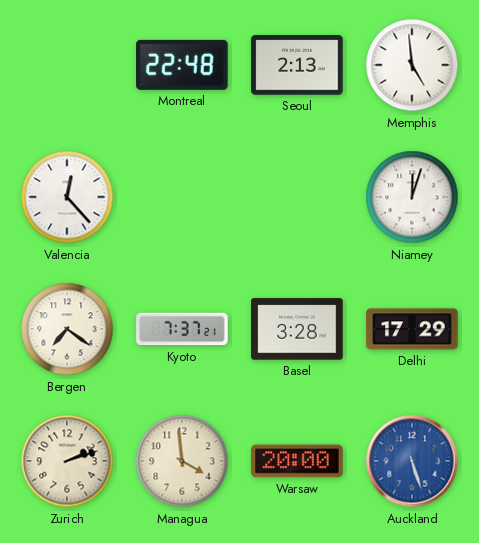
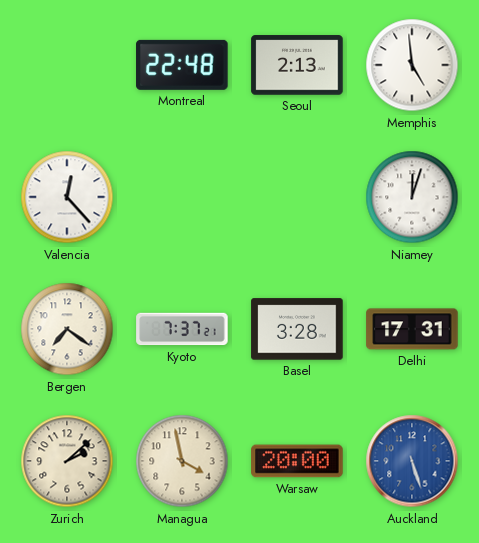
Delhi: 17:29 -> 17:31 (412, 329)
Zurich: 2:12 -> 2:08 (67, 461)
Managua: 3:59 -> 3:58 (182, 461)
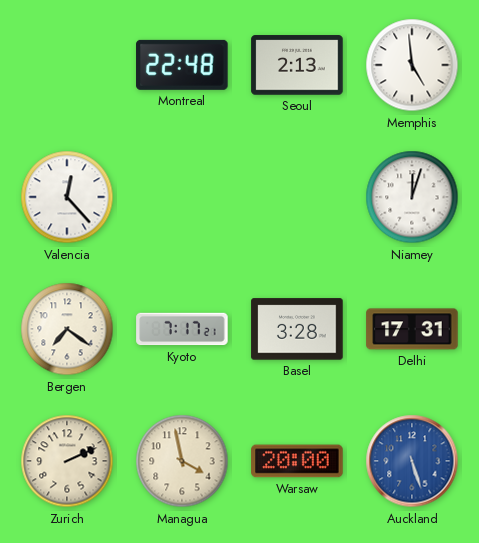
Kyoto: 7:37 -> 7:17 (182, 329)
Zurich: 2:08 -> 2:11 (67, 461)
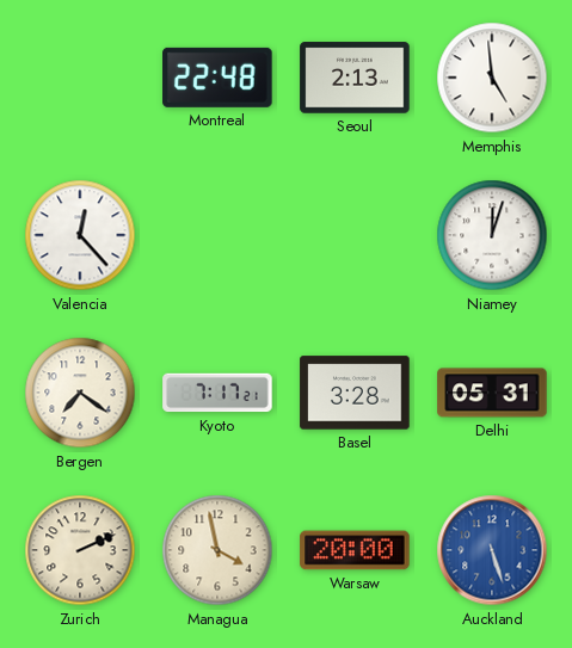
Delhi: 17:31 -> 05:31 (492, 393)
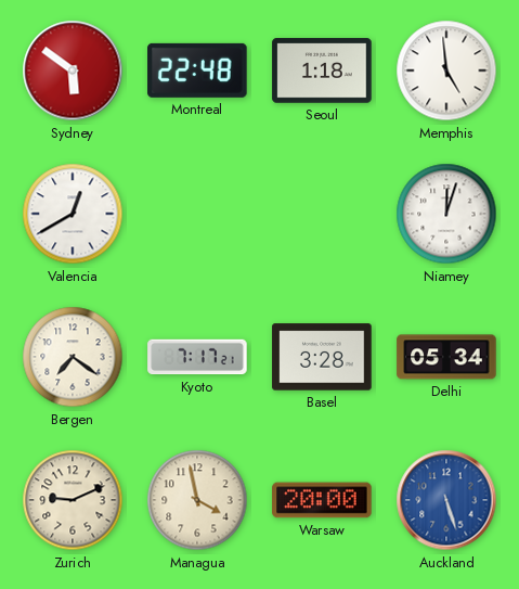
Sydney: none -> 5:51 (73, 71)
Seoul: 2:13 -> 1:18 (322, 71)
Valencia: 12:23 -> 12:40 (73, 214)
Delhi: 05:31 -> 05:34 (446, 357)
Zurich: 2:11 -> 9:11 (73, 500)
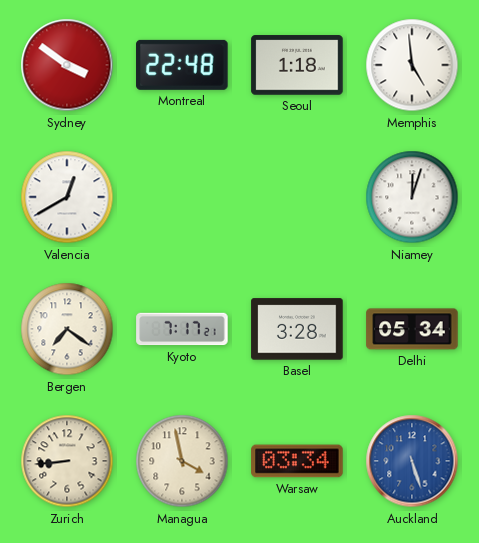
Sydney: 5:51 -> 3:51 (67, 65)
Zurich: 9:11 -> 8:44 (67, 461)
Warsaw: 20:00 -> 03:34 (297, 461)
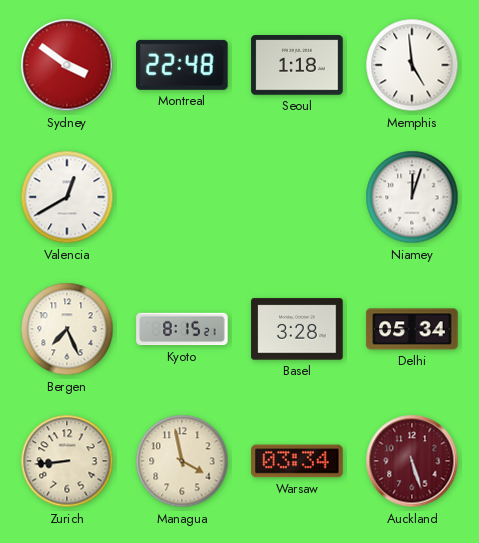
Bergen: 7:21 -> 7:26 (67, 329)
Kyoto: 7:17 -> 8:15 (182, 329)
Auckland dial: blue -> burgundy (412, 461)
